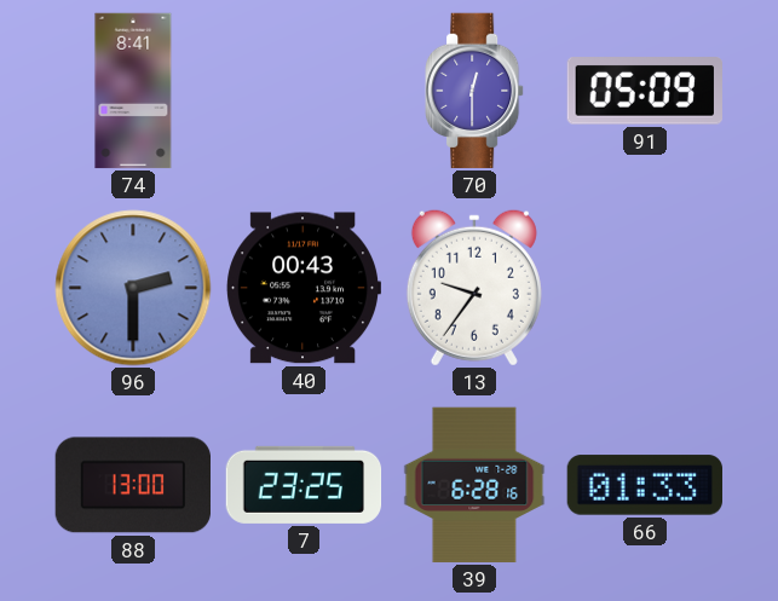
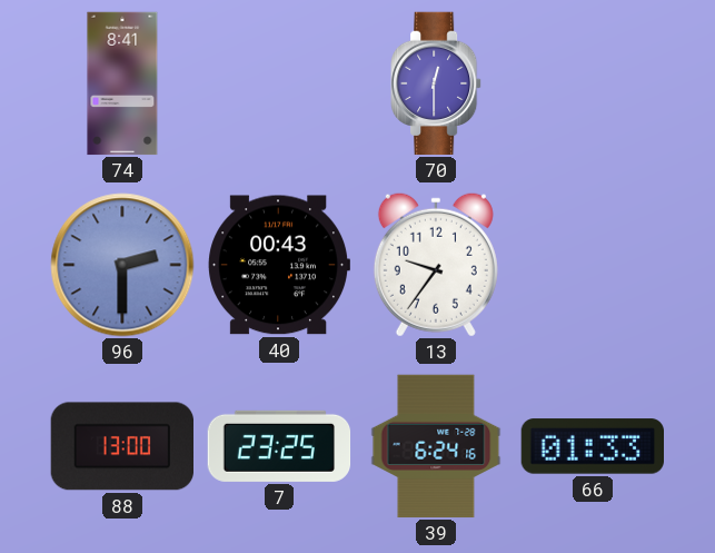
91: 05:09 -> none (644, 91)
39: 6:28 -> 6:24 (436, 446)
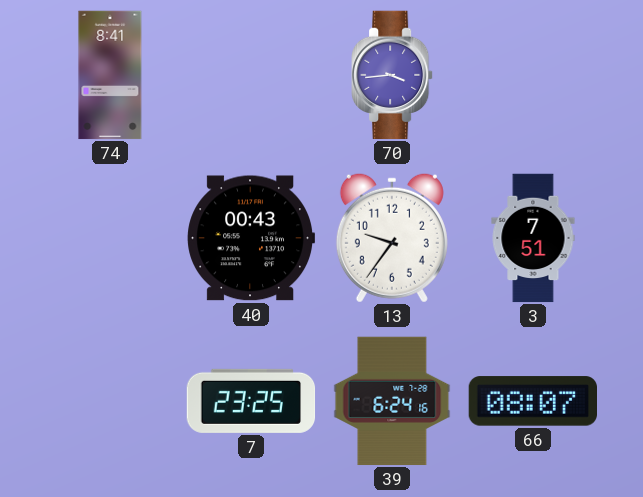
70: 12:30 -> 3:44 (392, 75)
96: 2:30 -> none (122, 265)
3: none -> 7:51 (533, 238)
88: 13:00 -> none (121, 446)
66: 01:33 -> 08:07 (532, 401)
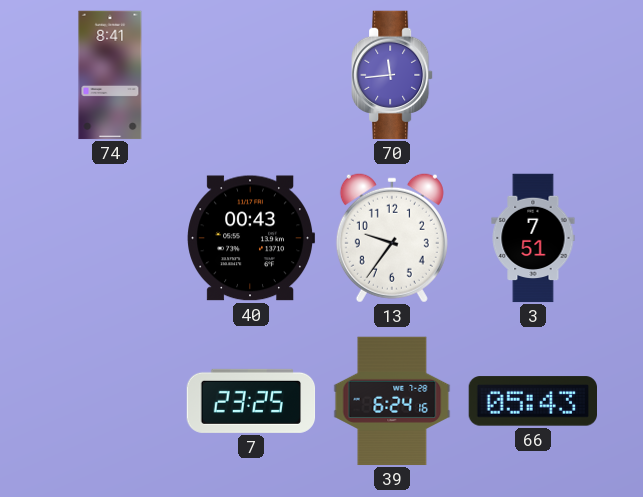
70: 3:44 -> 11:44 (392, 75)
66: 08:07 -> 05:43 (532, 401)
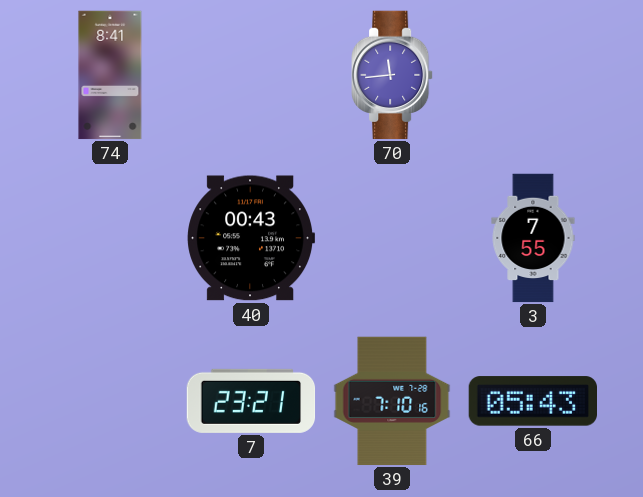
13: 9:36 -> none (392, 238)
3: 7:51 -> 7:55 (533, 238)
7: 23:25 -> 23:21 (251, 401)
39: 6:24 -> 7:10 (392, 401)
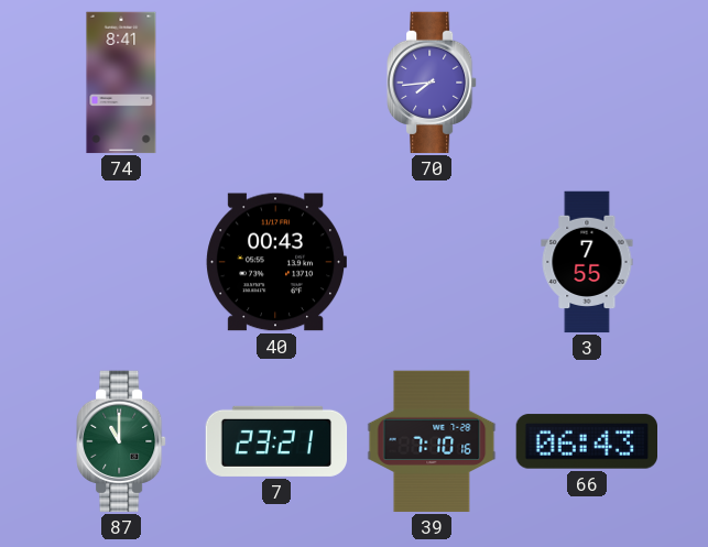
70: 11:44 -> 7:44 (432, 83)
87: none -> 11:00 (121, 441)
66: 05:43 -> 06:43 (586, 441)
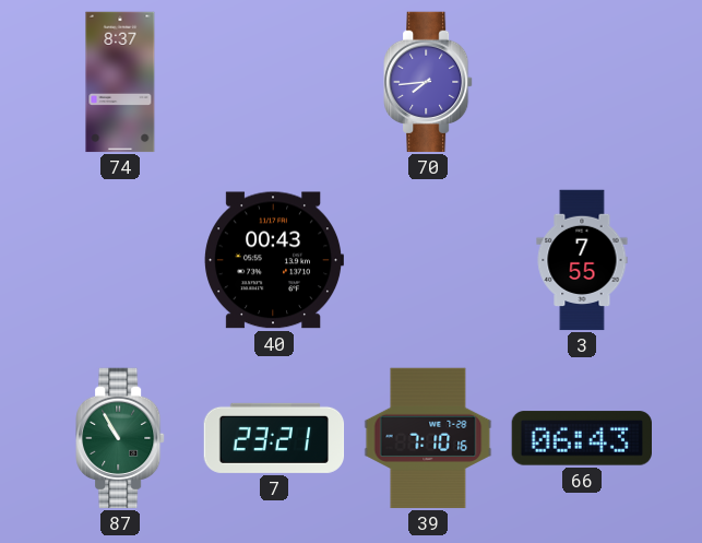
74: 8:41 -> 8:37 (120, 82)
87: 11:00 -> 10:55 (120, 438)
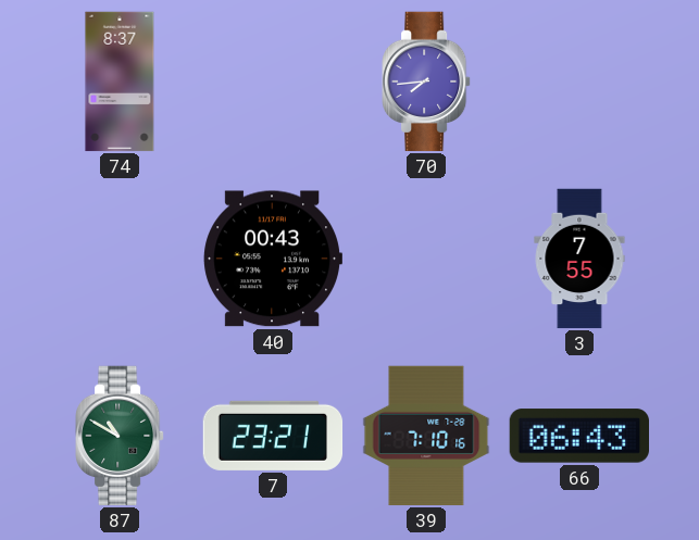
87: 10:55 -> 10:50 (120, 436)
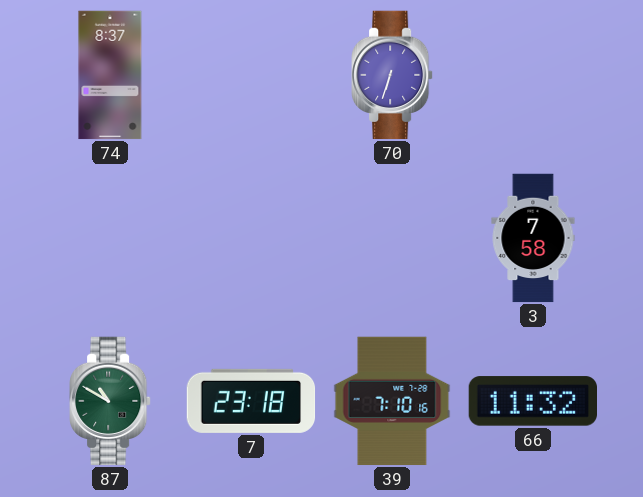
70: 7:44 -> 6:33 (392, 75)
40: 00:43 -> none (272, 259)
3: 7:55 -> 7:58 (533, 238)
7: 23:21 -> 23:18 (251, 401)
66: 06:43 -> 11:32 (532, 401)
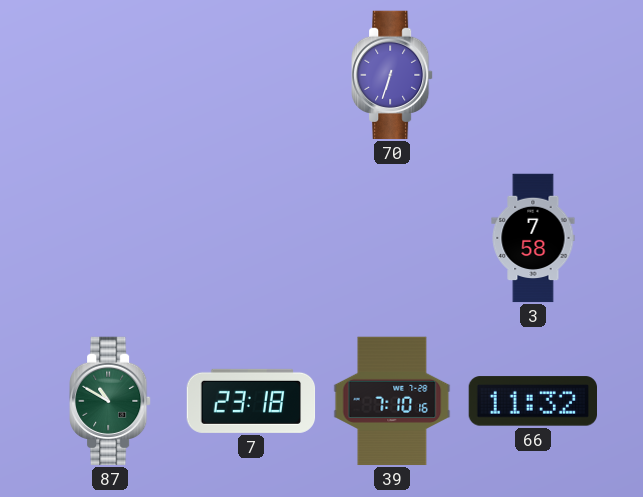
74: 8:37 -> none (110, 75)
